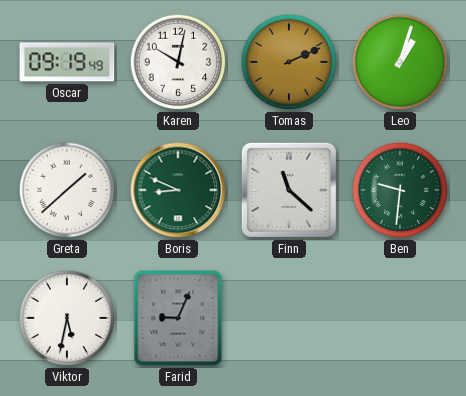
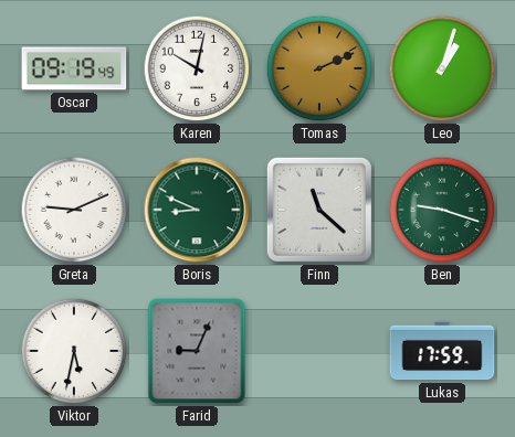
Greta: 1:38 -> 9:11 (74, 210)
Ben: 9:31 -> 9:18 (442, 210)
Lukas: none -> 17:59 (442, 351)
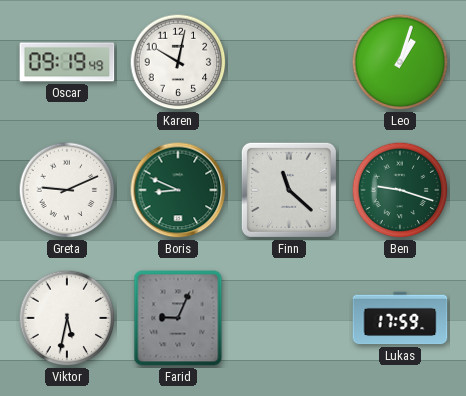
Tomas: 2:11 -> none (319, 68)
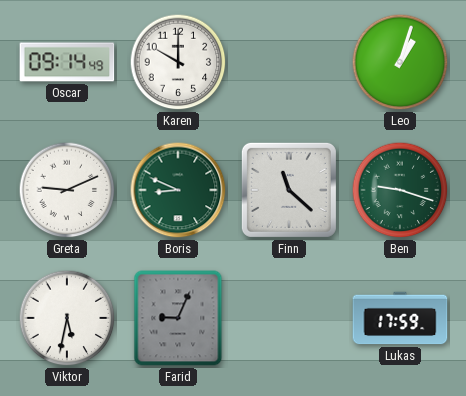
Oscar: 09:19 -> 09:14 (67, 62)
Karen: 10:02 -> 10:00 (178, 62)
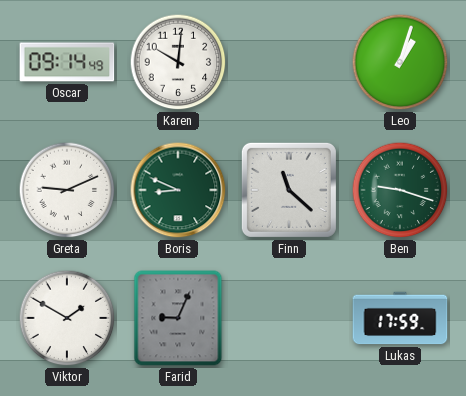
Karen: 10:00 -> 10:01 (178, 62)
Viktor: 5:32 -> 1:50 (67, 318)
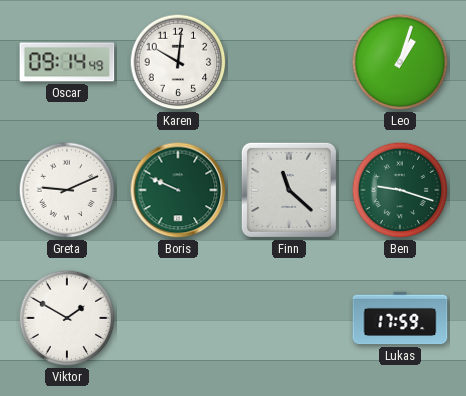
Boris: 8:49 -> 9:49 (178, 190)
Farid: 9:04 -> none (178, 318)
